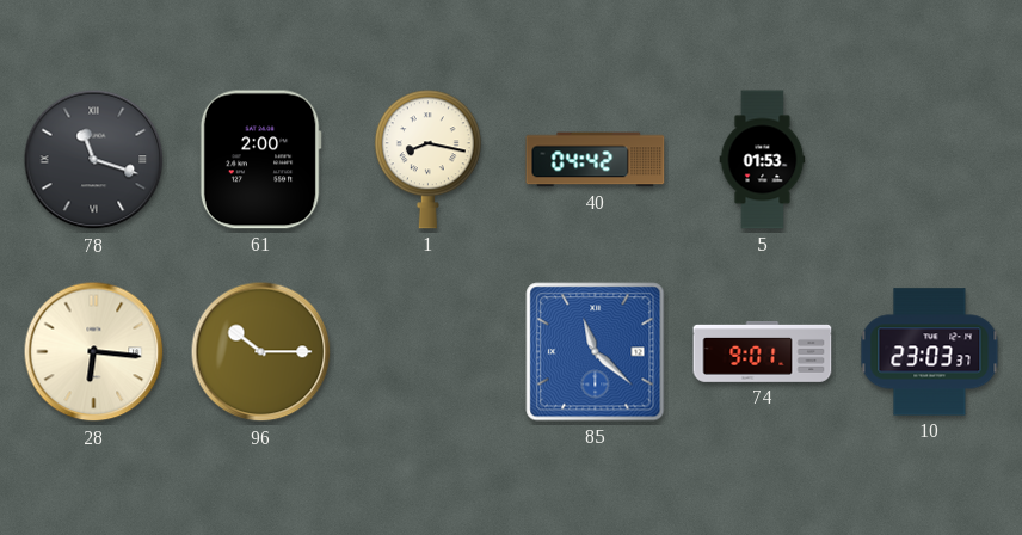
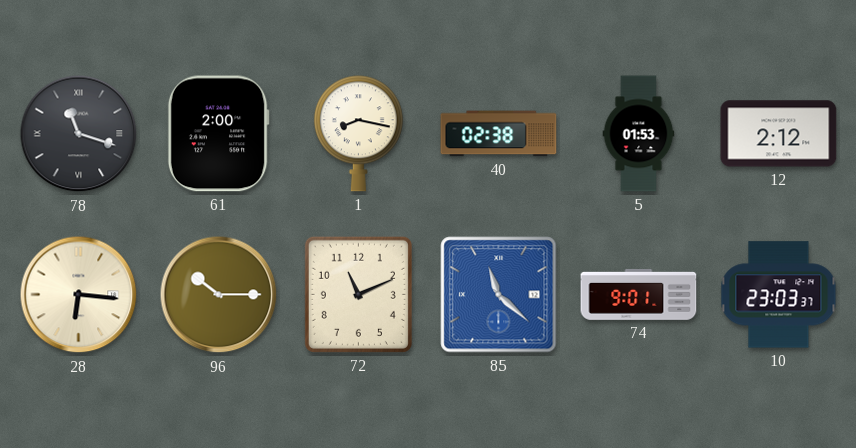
40: 04:42 -> 02:38 (499, 134)
12: none -> 2:12 (779, 134)
72: none -> 11:11 (358, 294)
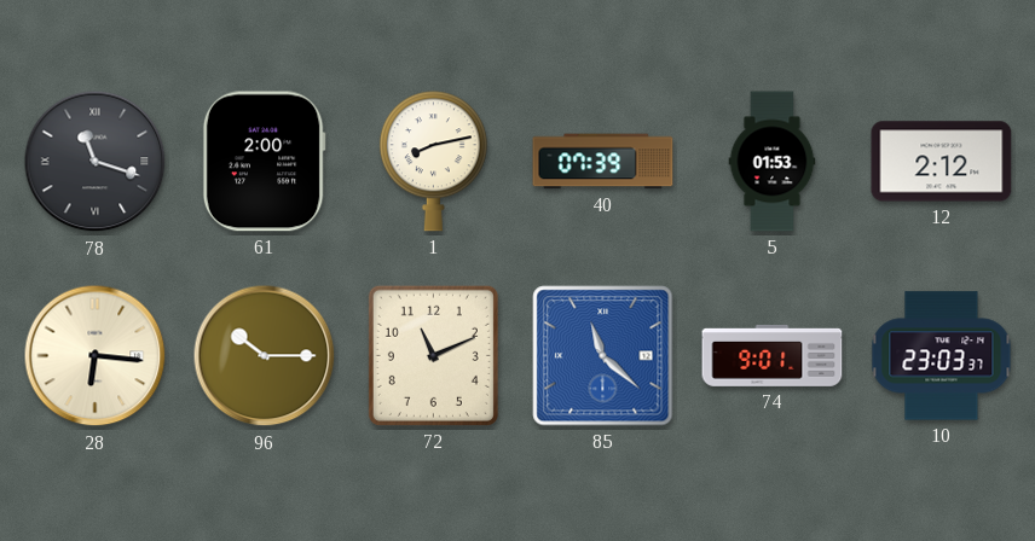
1: 8:17 -> 8:13 (433, 162)
40: 02:38 -> 07:39 (603, 162)
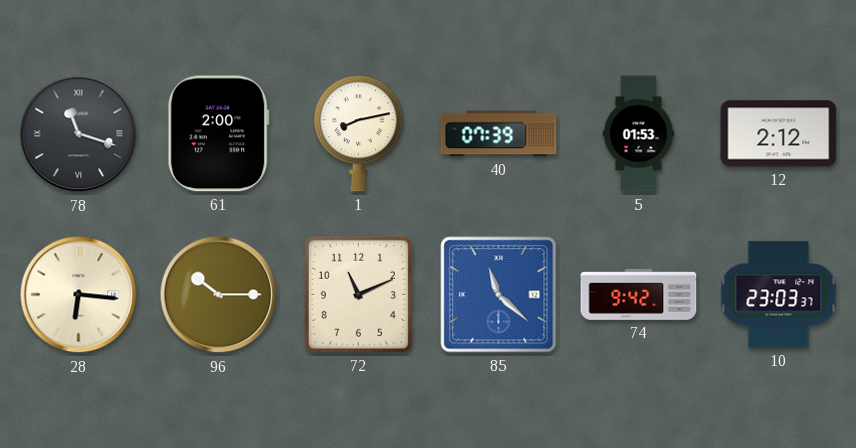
74: 9:01 -> 9:42 (639, 294)
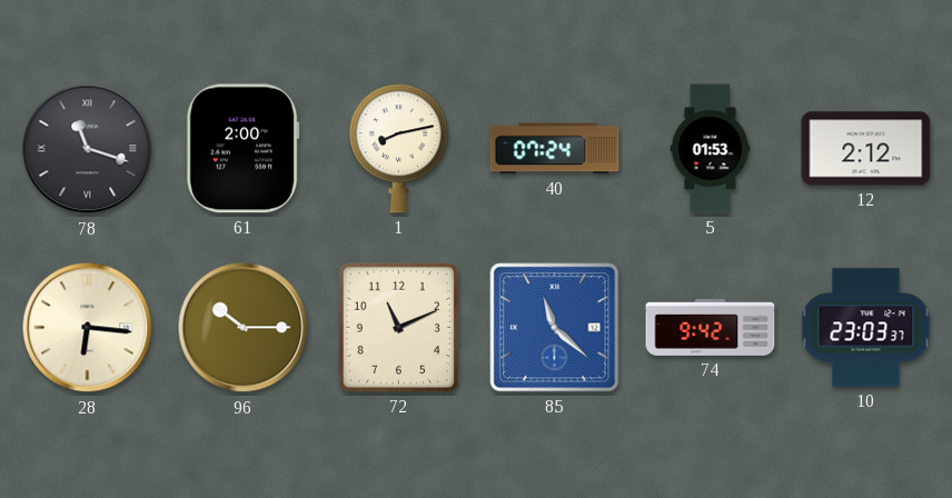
40: 07:39 -> 07:24 (555, 149)
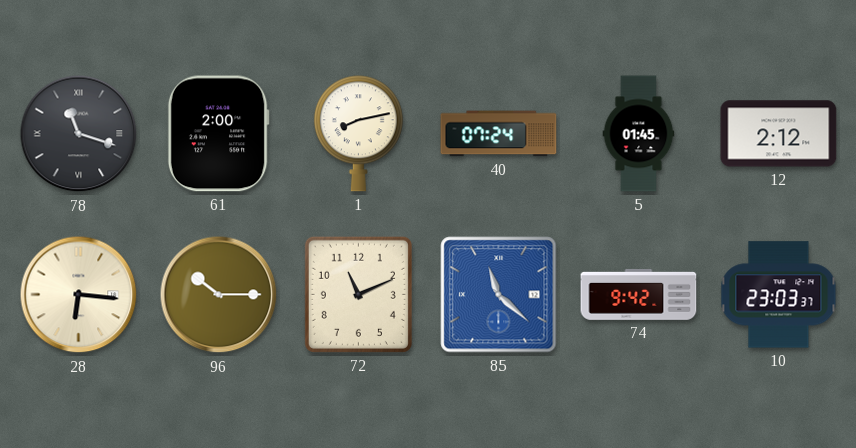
5: 01:53 -> 01:45 (639, 134)
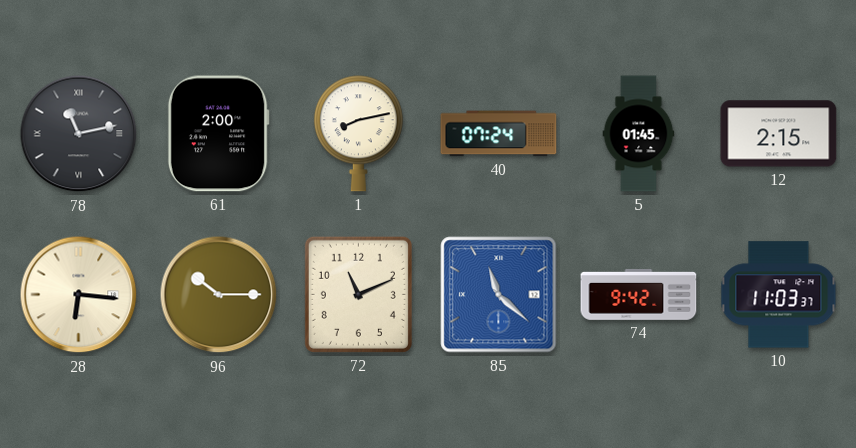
78: 11:18 -> 11:13 (79, 134)
12: 2:12 -> 2:15 (779, 134)
10: 23:03 -> 11:03 (779, 295)
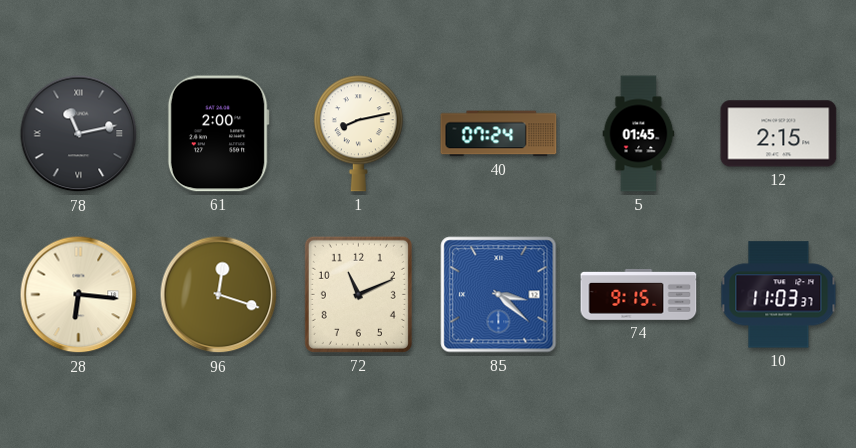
96: 10:15 -> 12:18 (219, 295)
85: 11:22 -> 3:22 (499, 295)
74: 9:42 -> 9:15 (639, 294)
